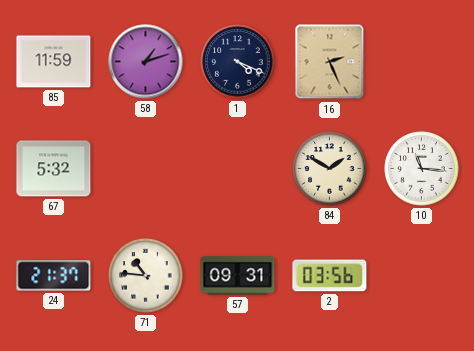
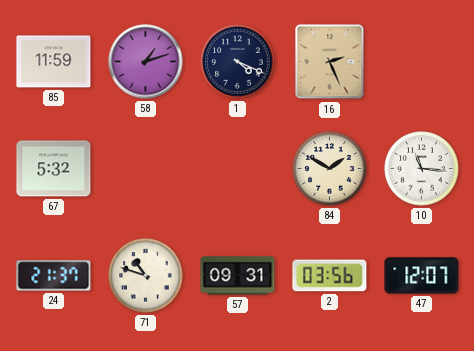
71: 10:46 -> 10:48 (146, 276)
47: none -> 12:07 (422, 276)
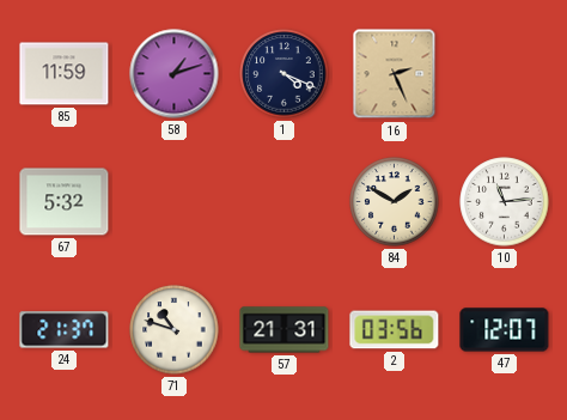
10: 11:16 -> 11:14 (505, 202)
57: 09:31 -> 21:31 (285, 330)
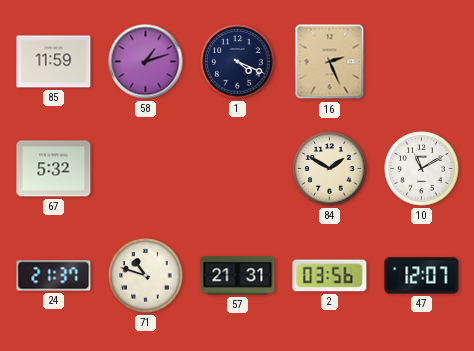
10: 11:14 -> 11:10 (422, 169)
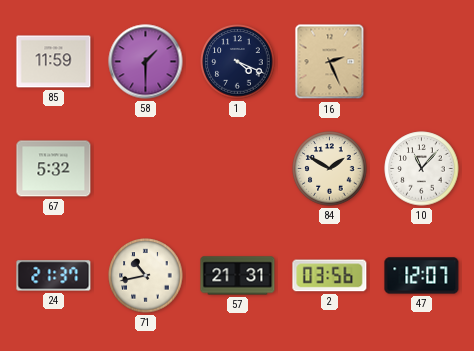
58: 1:12 -> 1:30 (146, 62)
10: 11:10 -> 11:07 (422, 169)
71: 10:48 -> 10:43 (146, 276)
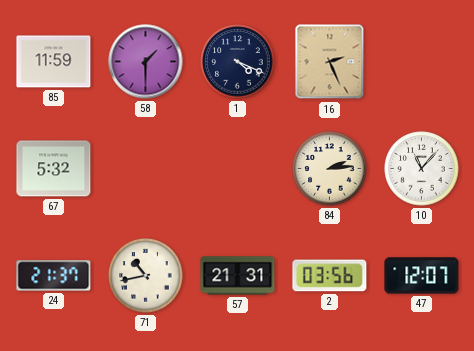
84: 1:50 -> 2:14 (330, 169)
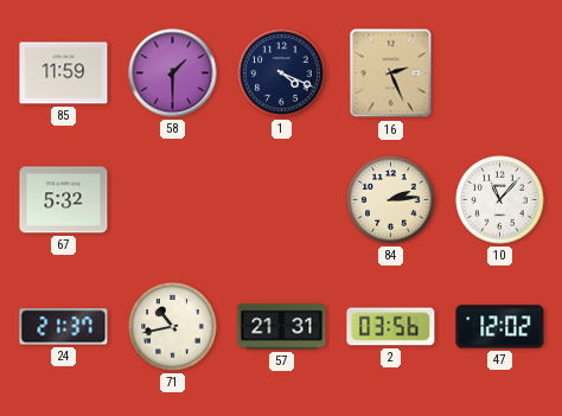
47: 12:07 -> 12:02 (500, 327)
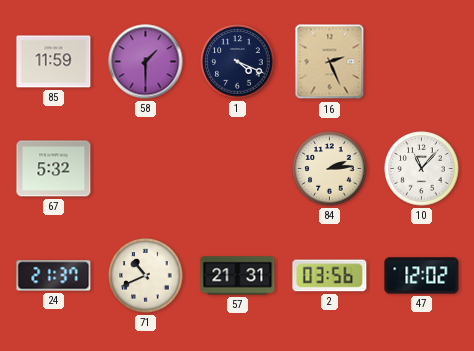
71: 10:43 -> 10:41 (146, 276)
